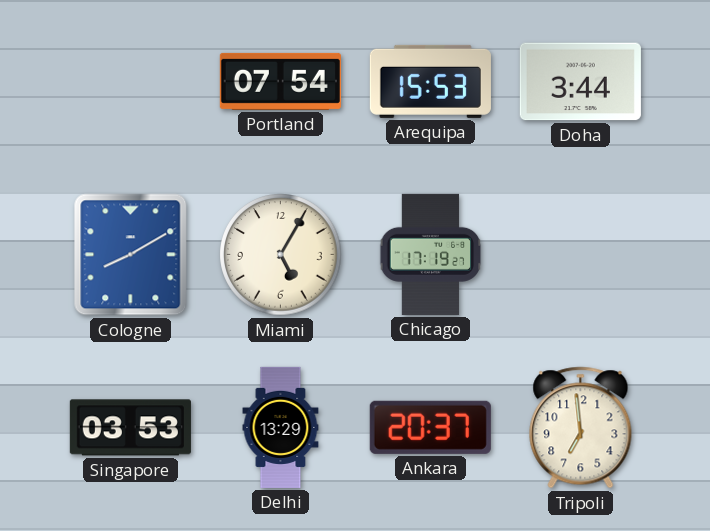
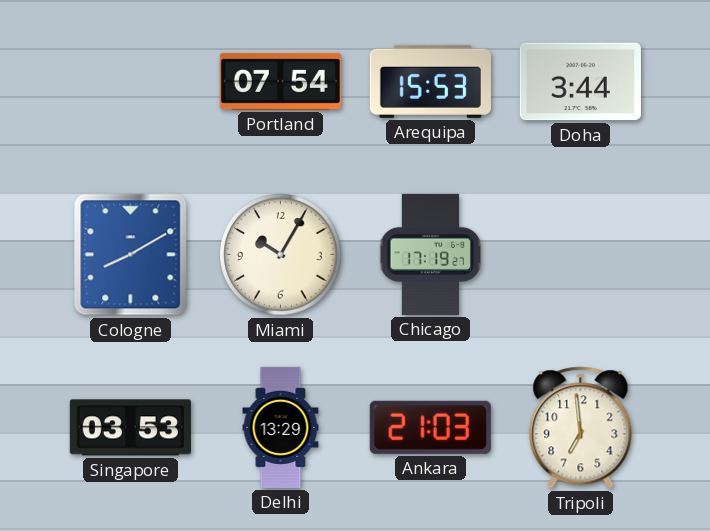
Miami: 5:05 -> 10:05 (281, 255)
Ankara: 20:37 -> 21:03 (430, 427)
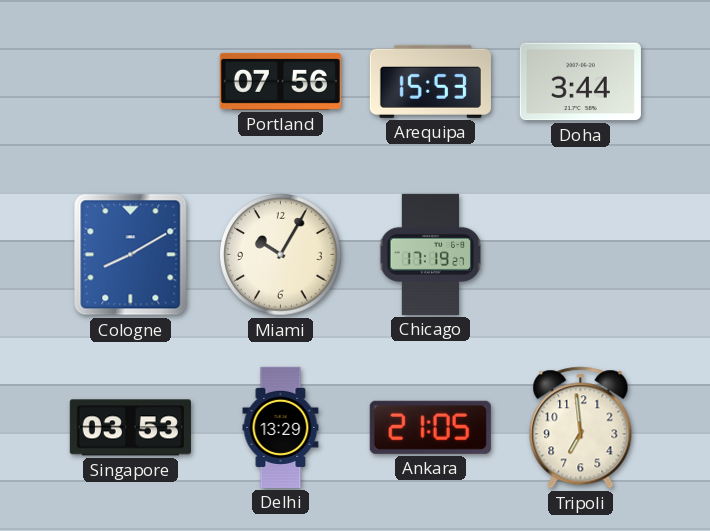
Portland: 07:54 -> 07:56 (280, 81)
Ankara: 21:03 -> 21:05 (430, 427)
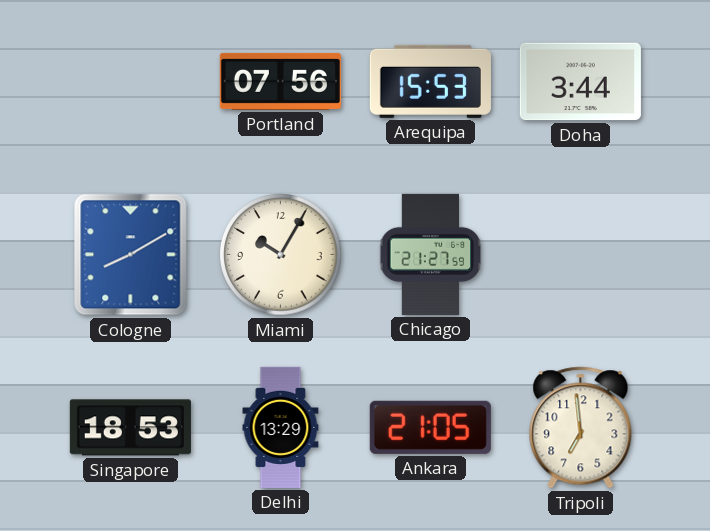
Chicago: 17:19 -> 21:27 (431, 254)
Singapore: 03:53 -> 18:53 (130, 428)
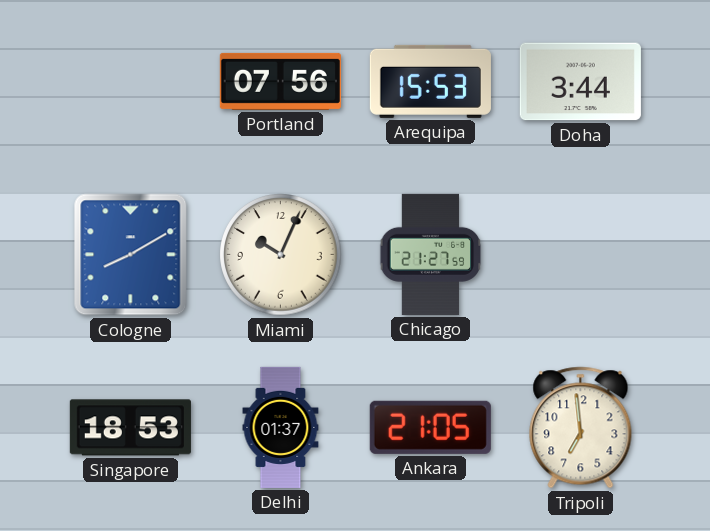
Miami: 10:05 -> 10:04 (281, 255)
Delhi: 13:29 -> 01:37 (281, 427)
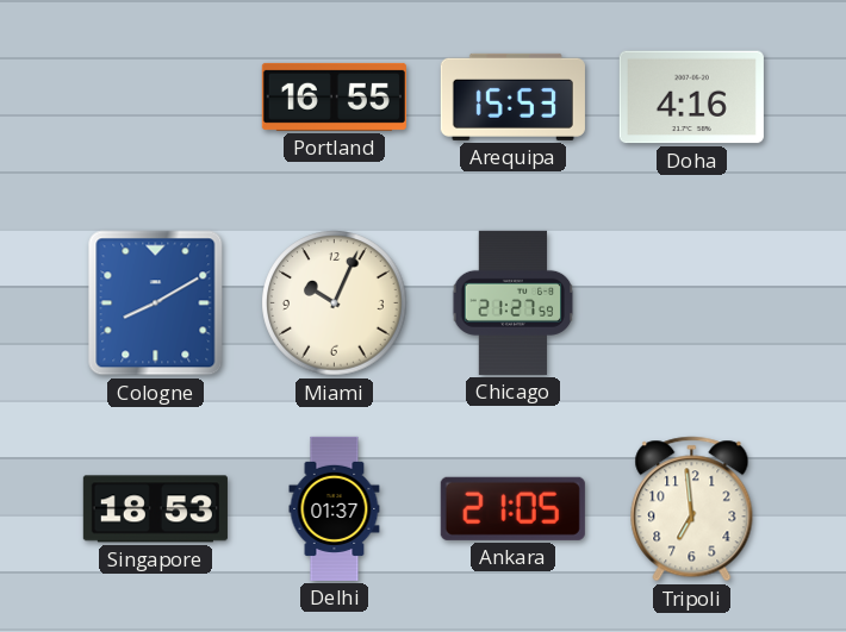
Portland: 07:56 -> 16:55 (334, 96)
Doha: 3:44 -> 4:16 (691, 98)
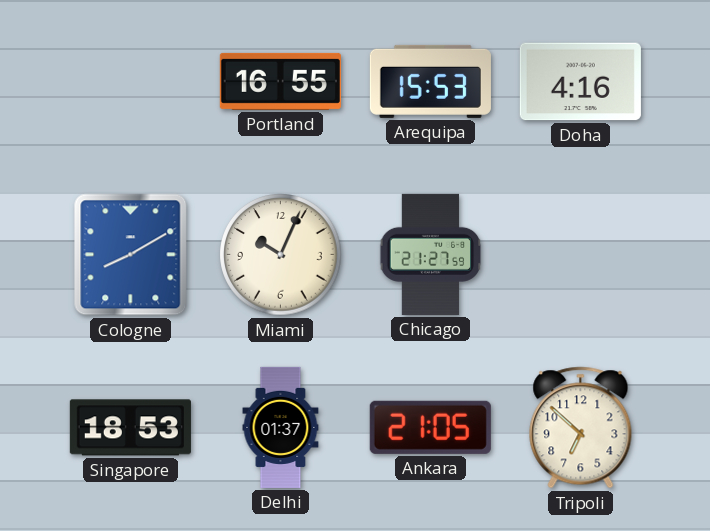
Tripoli: 6:59 -> 6:52 (581, 428)
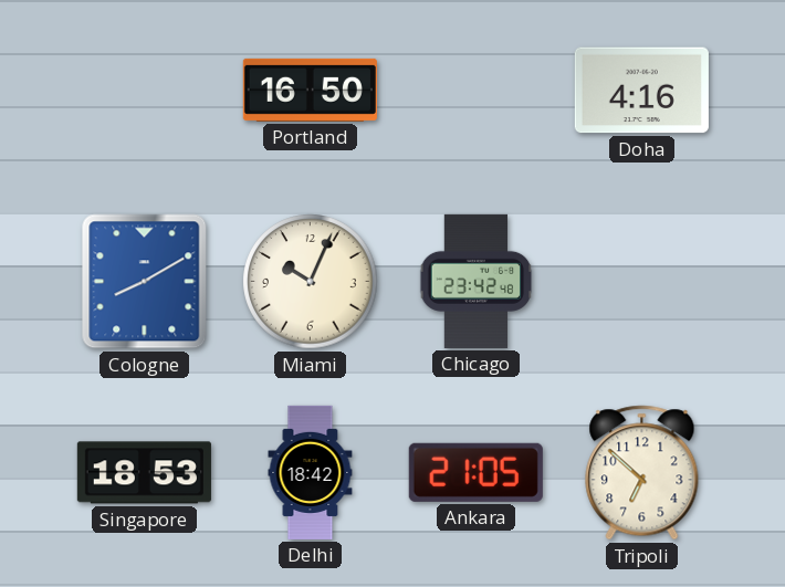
Portland: 16:55 -> 16:50 (310, 90)
Arequipa: 15:53 -> none (430, 81)
Chicago: 21:27 -> 23:42 (477, 281)
Delhi: 01:37 -> 18:42 (311, 472)
